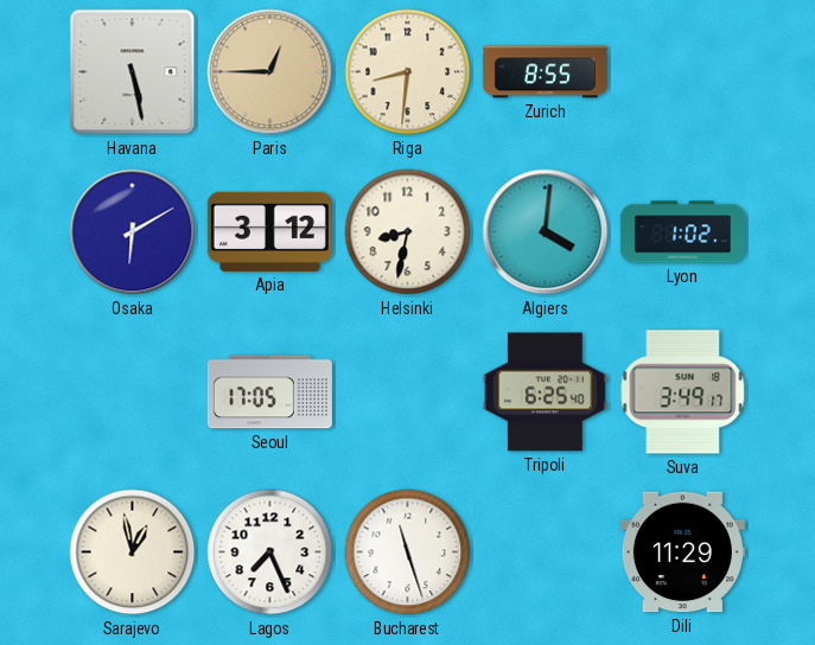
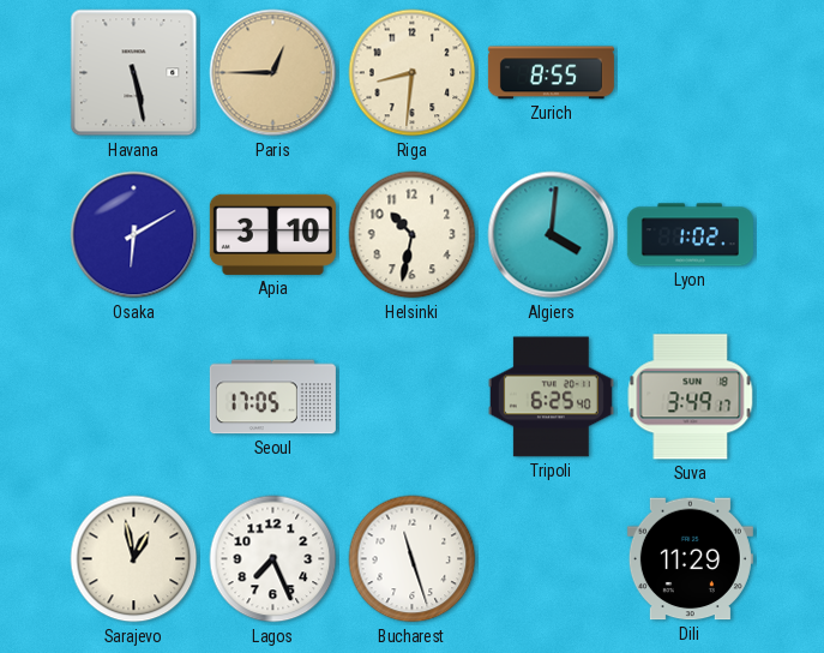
Apia: 3:12 -> 3:10 (272, 234)
Helsinki: 8:32 -> 10:32 (413, 235)
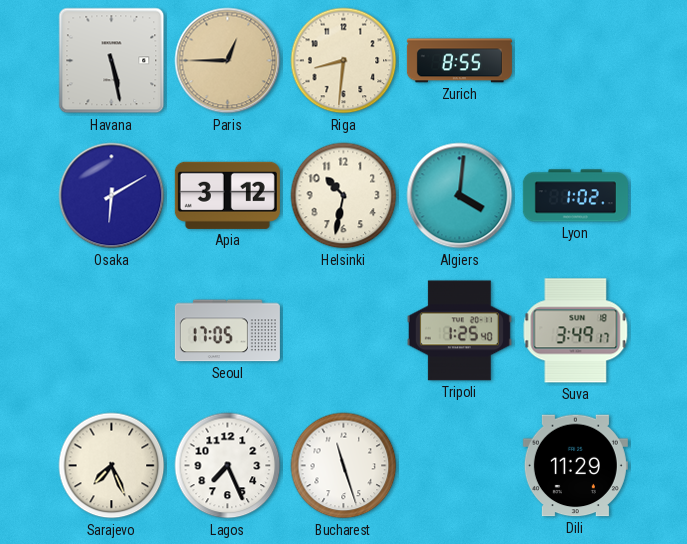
Apia: 3:10 -> 3:12 (227, 195)
Tripoli: 6:25 -> 1:25 (459, 331)
Sarajevo: 12:58 -> 7:26 (112, 466)
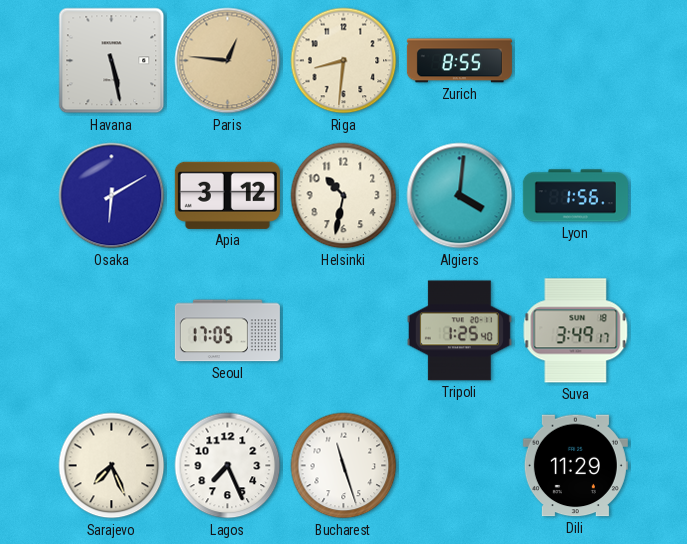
Paris: 12:45 -> 12:46 (228, 61)
Lyon: 1:02 -> 1:56 (575, 196)
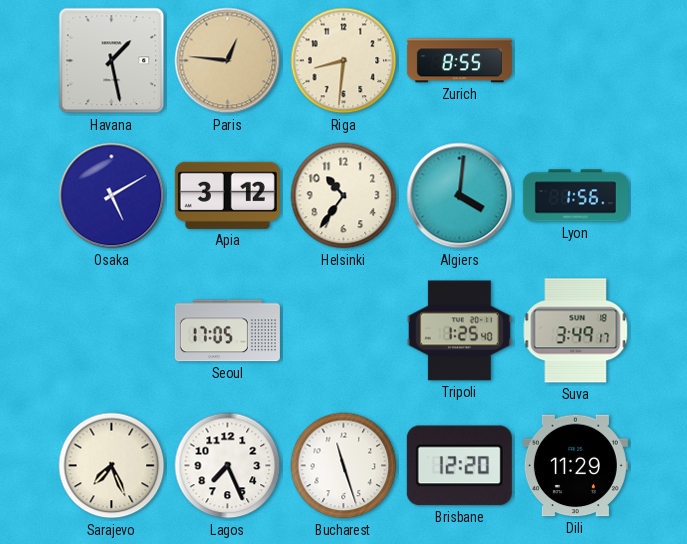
Havana: 5:28 -> 1:28 (112, 61)
Osaka: 6:10 -> 5:10 (112, 196)
Helsinki: 10:32 -> 10:36 (344, 196)
Brisbane: none -> 12:20 (459, 466)
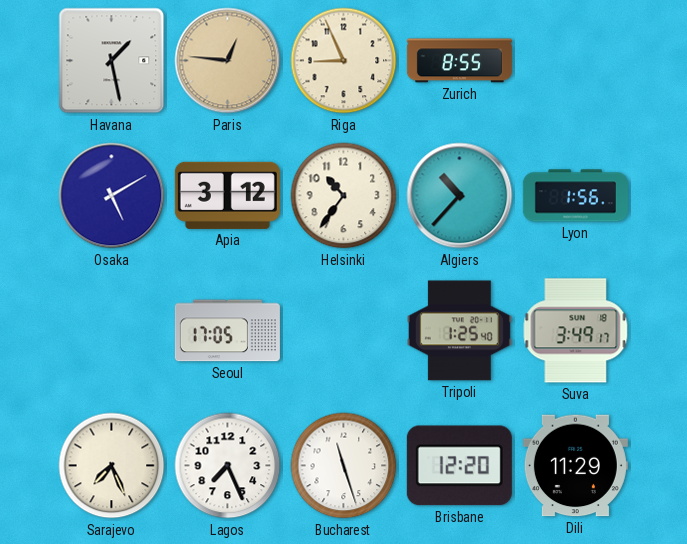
Riga: 8:31 -> 8:56 (344, 61)
Algiers: 4:01 -> 10:37 (460, 196)
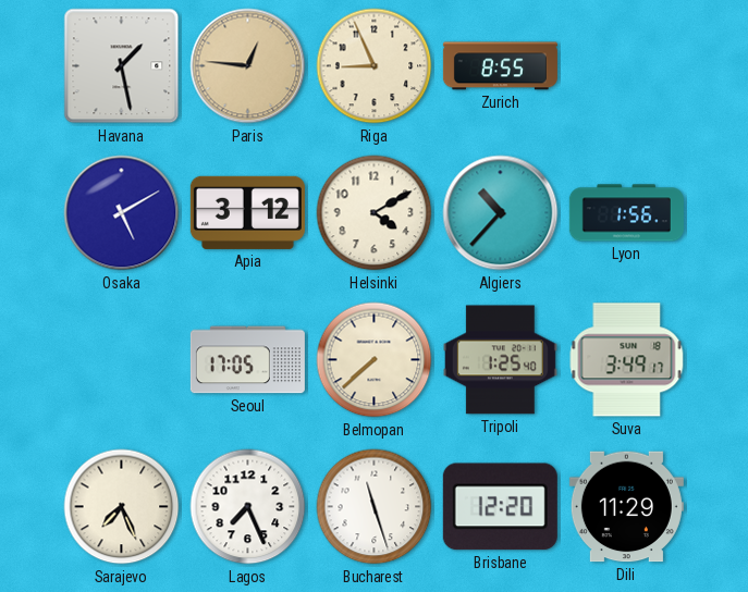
Helsinki: 10:36 -> 4:10 (375, 213)
Belmopan: none -> 7:38 (375, 360)
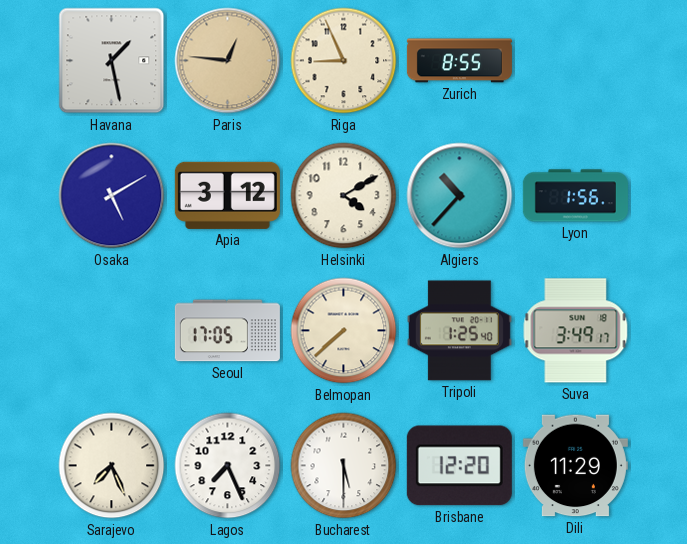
Bucharest: 11:27 -> 5:30 (344, 466)
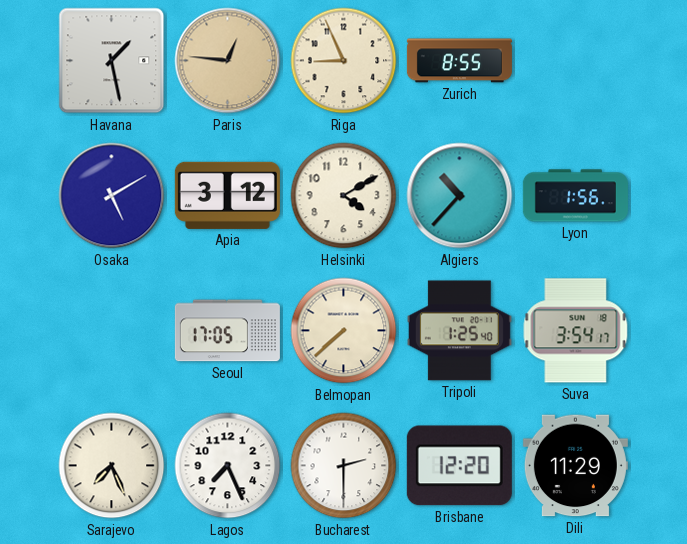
Suva: 3:49 -> 3:54 (576, 331)
Bucharest: 5:30 -> 2:30 (344, 466)
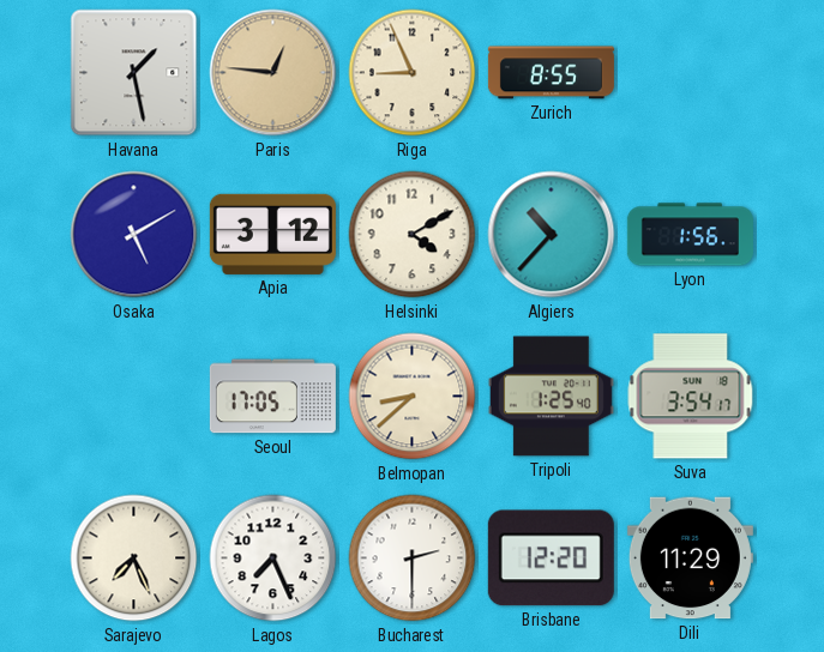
Belmopan: 7:38 -> 8:38 (413, 397)
